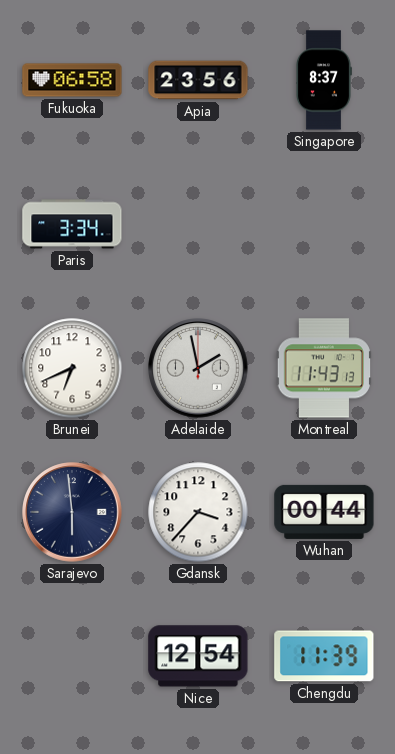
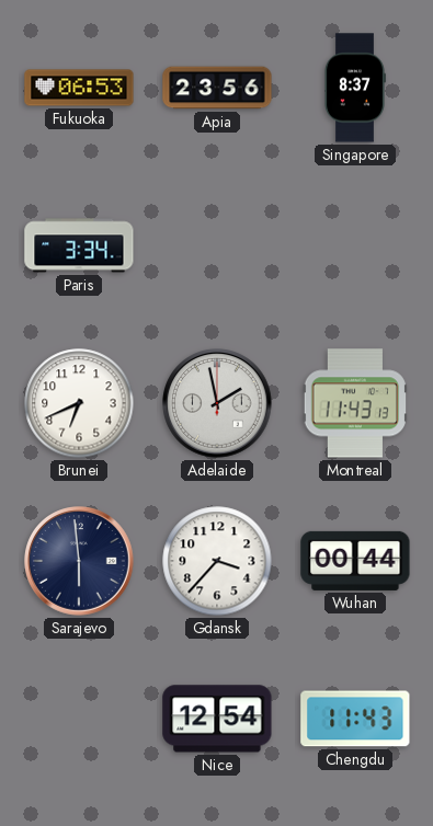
Fukuoka: 06:58 -> 06:53 (79, 88)
Chengdu: 11:39 -> 11:43 (355, 719)
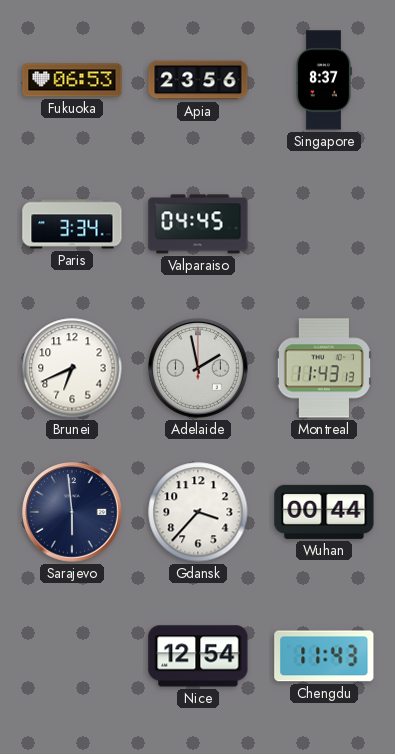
Valparaiso: none -> 04:45 (198, 224)
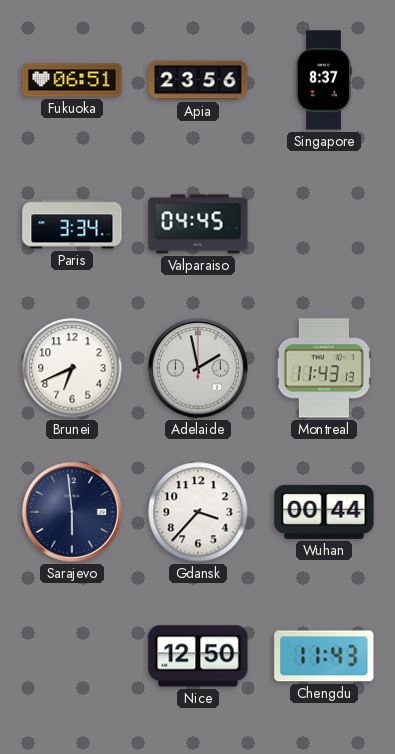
Fukuoka: 06:53 -> 06:51 (72, 80)
Nice: 12:54 -> 12:50 (198, 656)
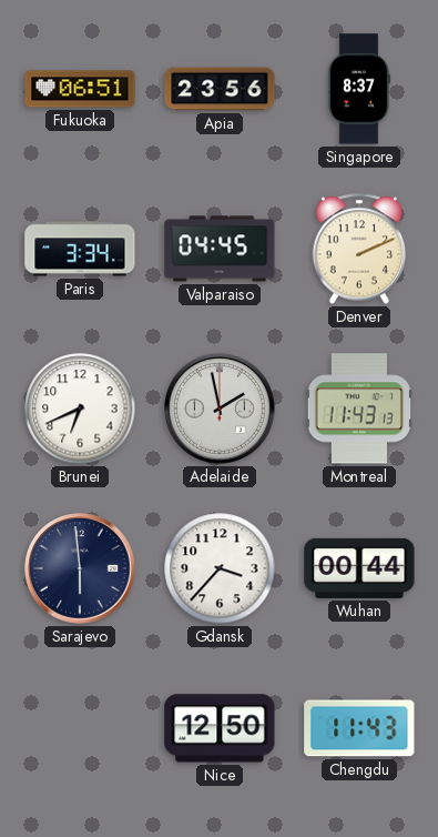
Denver: none -> 2:11 (359, 249)
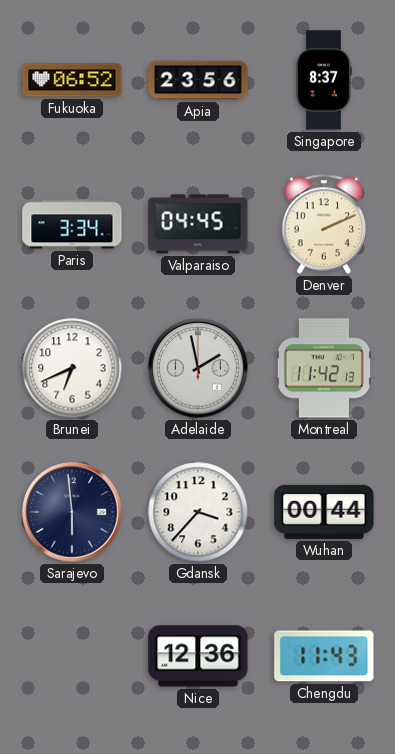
Fukuoka: 06:51 -> 06:52 (72, 80)
Montreal: 11:43 -> 11:42 (323, 368)
Nice: 12:50 -> 12:36 (198, 656)
